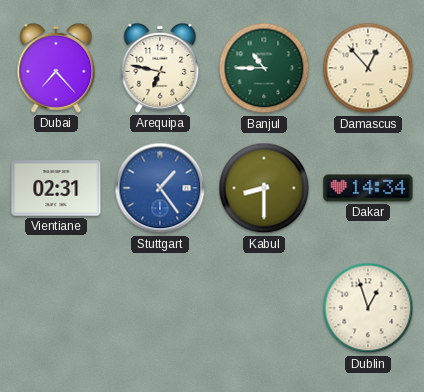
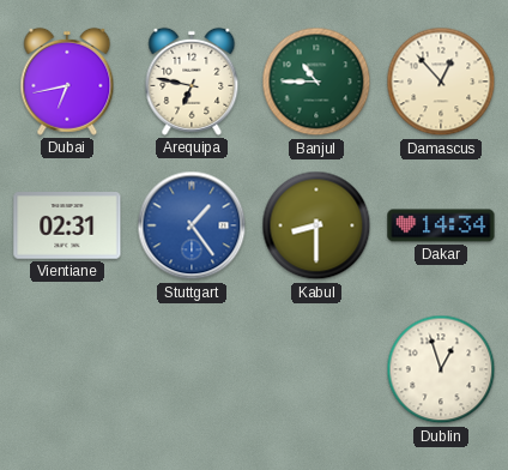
Dubai: 7:23 -> 6:43 (67, 82)
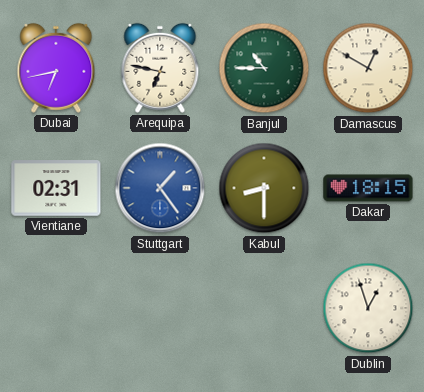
Damascus: 12:53 -> 12:50 (368, 68)
Dakar: 14:34 -> 18:15 (368, 188)
